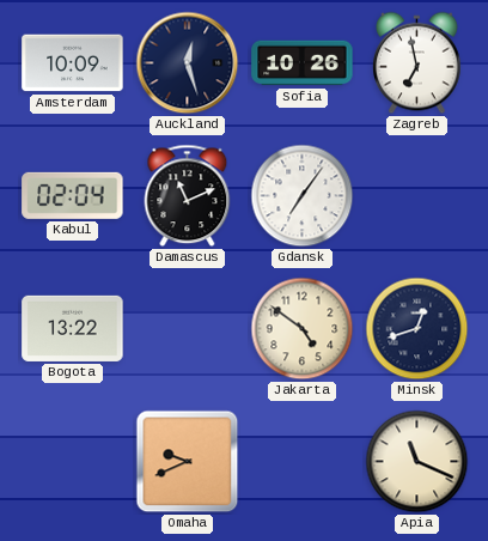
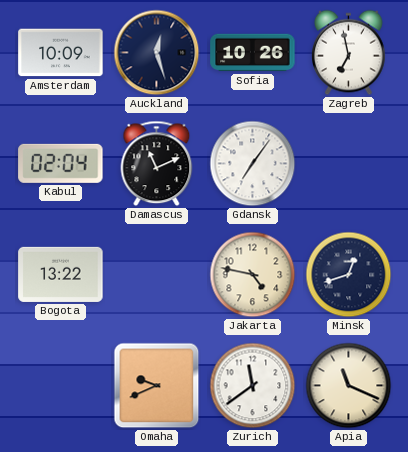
Jakarta: 4:51 -> 4:47 (253, 275)
Zurich: none -> 11:39 (253, 386)
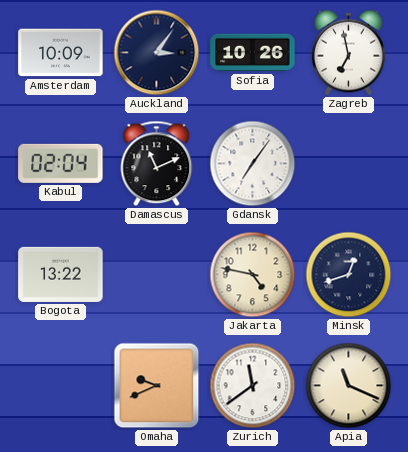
Auckland: 12:27 -> 3:06 (157, 53)
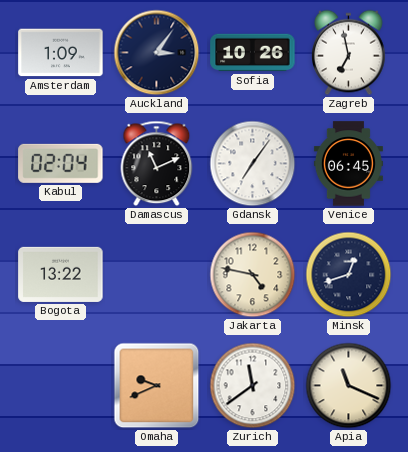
Amsterdam: 10:09 -> 1:09 (61, 53)
Venice: none -> 06:45 (348, 164)
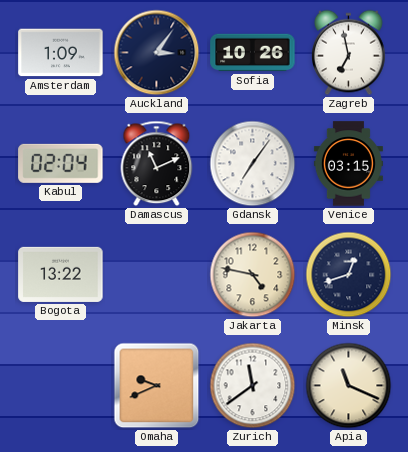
Venice: 06:45 -> 03:15 (348, 164)
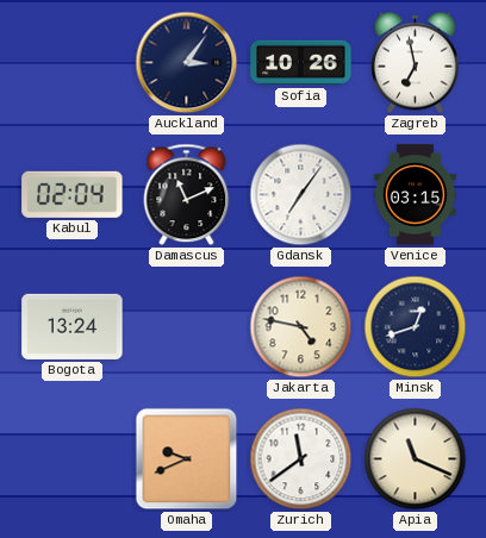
Amsterdam: 1:09 -> none (61, 53)
Bogota: 13:22 -> 13:24 (73, 326)
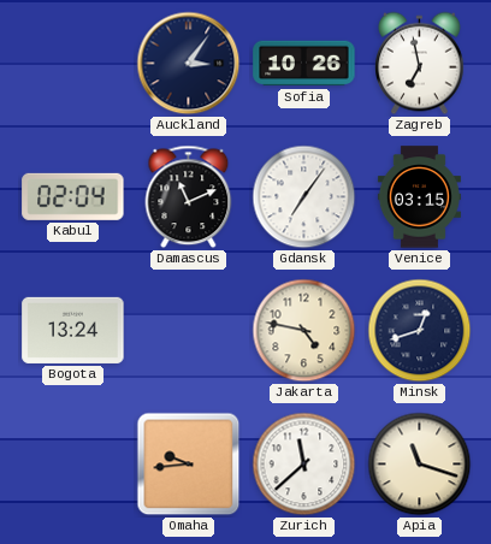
Omaha: 9:41 -> 9:44 (189, 465)
Zurich: 11:39 -> 11:38 (304, 465)
Apia: 11:19 -> 11:18 (420, 465)
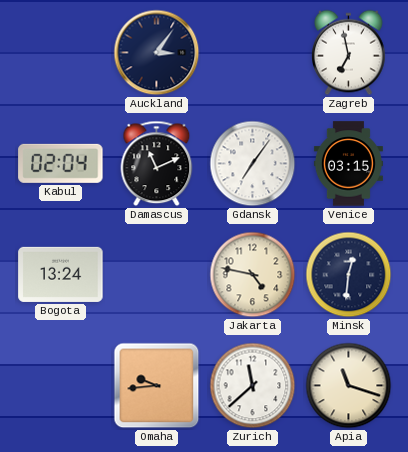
Sofia: 10:26 -> none (304, 64)
Minsk: 12:42 -> 12:31 (349, 275)
